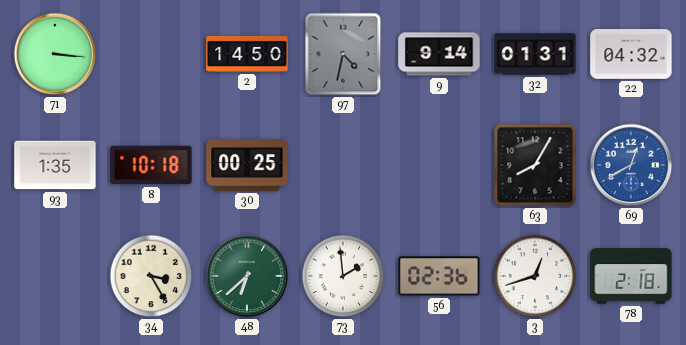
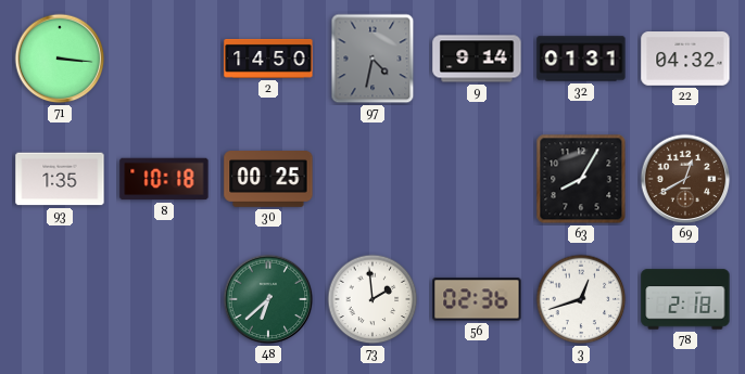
69 dial: blue -> brown (685, 179)
34: 3:25 -> none (151, 276)
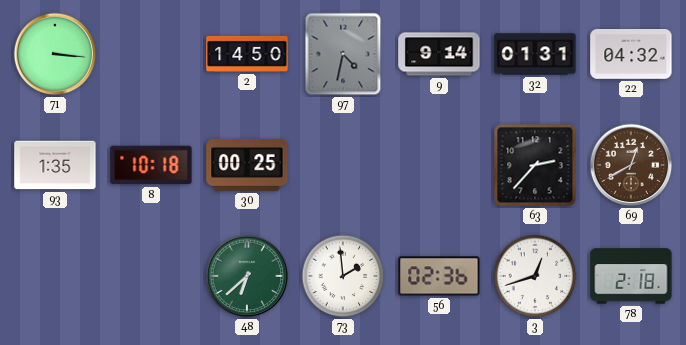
63: 8:05 -> 2:37 (535, 165)
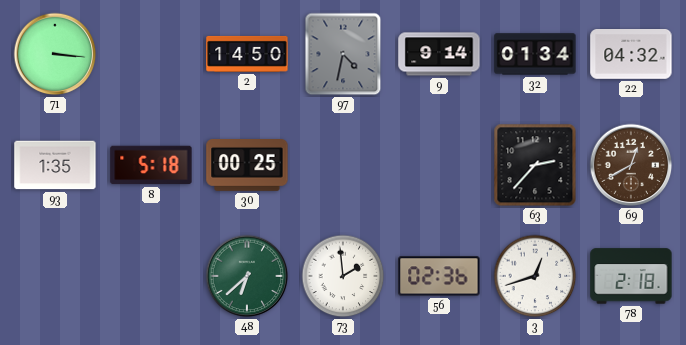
32: 01:31 -> 01:34 (535, 54)
8: 10:18 -> 5:18 (151, 165)
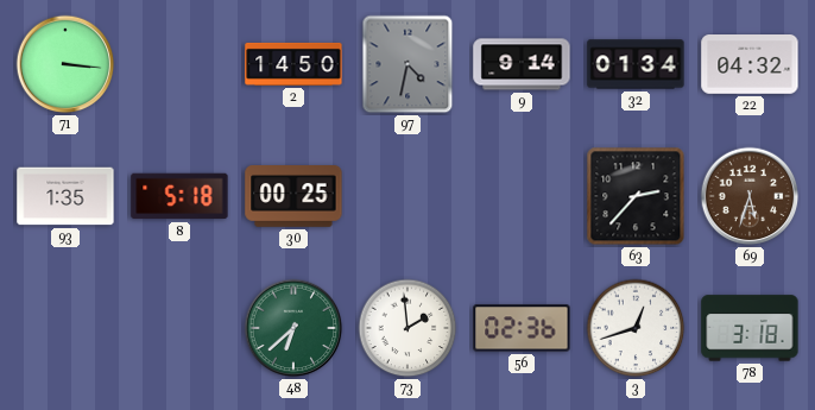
69: 12:40 -> 5:33 (750, 196)
78: 2:18 -> 3:18 (750, 328)
